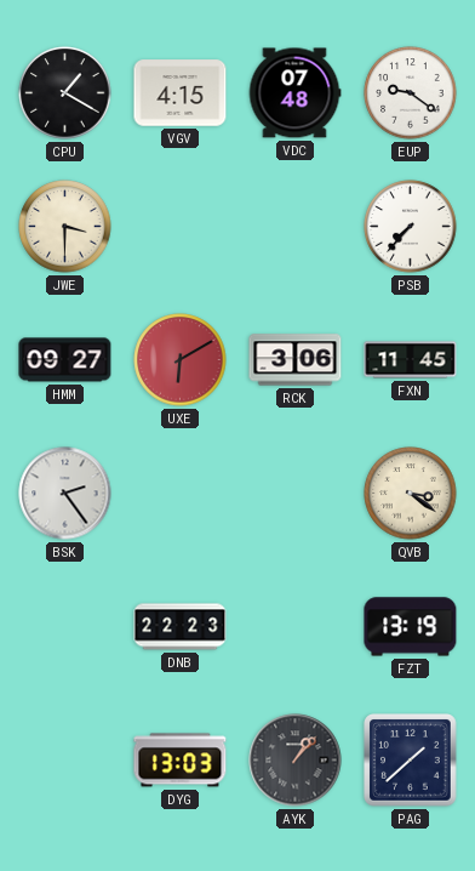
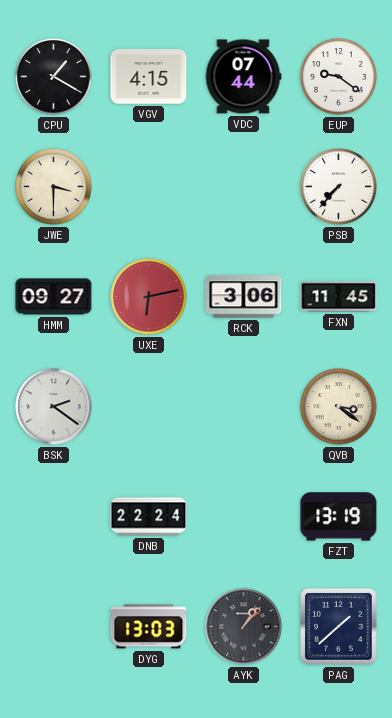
VDC: 07:48 -> 07:44 (243, 77)
UXE: 6:10 -> 6:13 (149, 297)
BSK: 2:24 -> 2:21 (54, 407)
DNB: 22:23 -> 22:24 (149, 517)
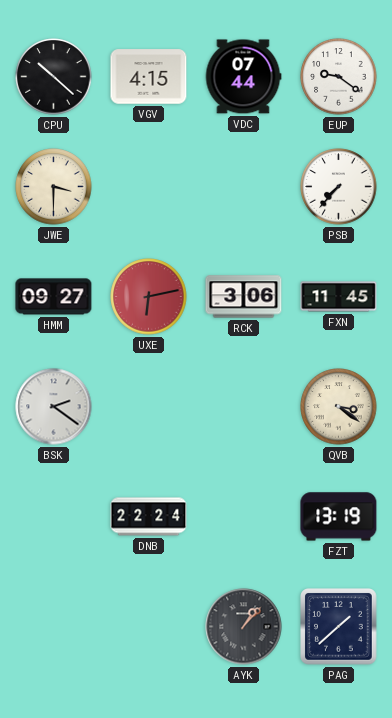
CPU: 1:20 -> 10:22 (54, 77)
DYG: 13:03 -> none (149, 627)
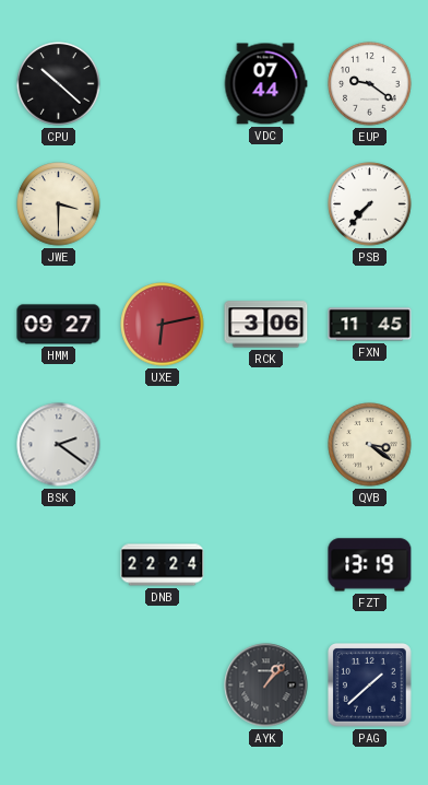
VGV: 4:15 -> none (149, 77)
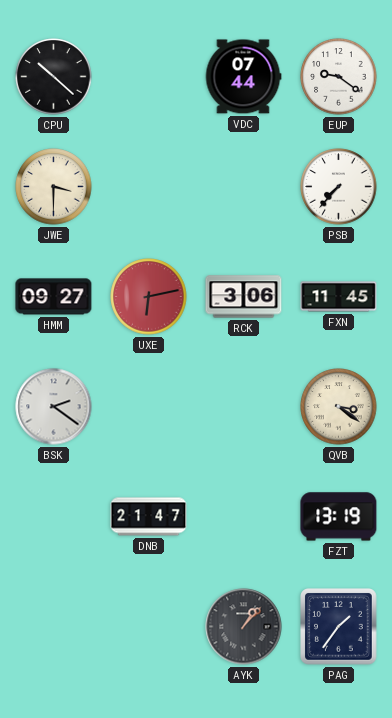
DNB: 22:24 -> 21:47 (149, 517)
PAG: 1:38 -> 1:36 (339, 627)
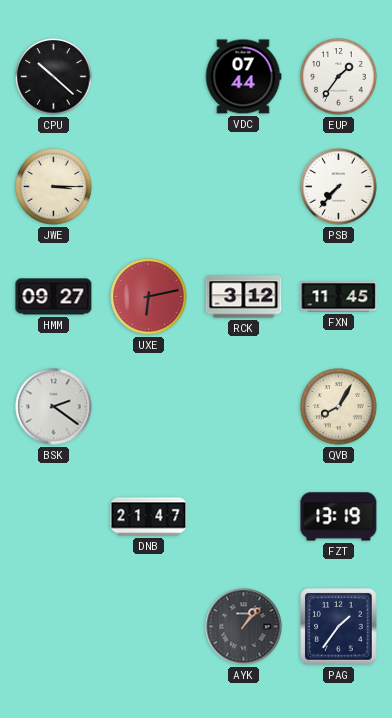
EUP: 9:21 -> 1:36 (339, 77)
JWE: 3:30 -> 3:15 (54, 187)
RCK: 3:06 -> 3:12 (244, 297)
QVB: 3:21 -> 8:05 (339, 407)
